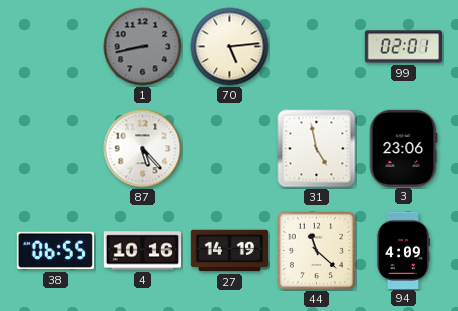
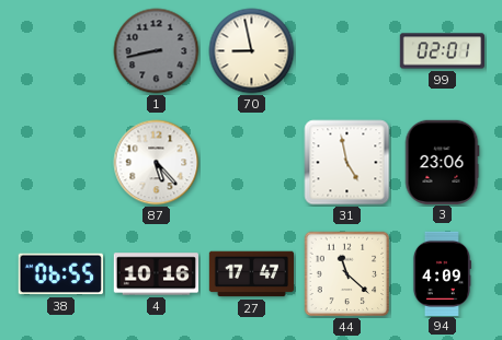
70: 5:14 -> 8:58 (252, 51)
27: 14:19 -> 17:47 (252, 274)
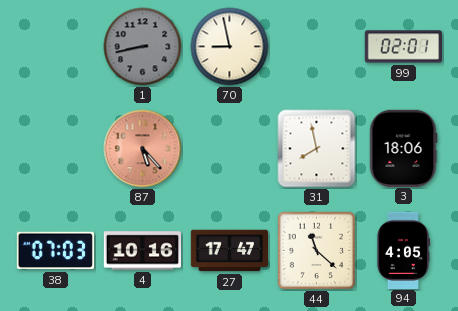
87 dial: white -> salmon (143, 149)
31: 4:58 -> 7:58 (317, 149)
3: 23:06 -> 18:06 (403, 148)
38: 06:55 -> 07:03 (55, 251)
94: 4:09 -> 4:05 (402, 250)
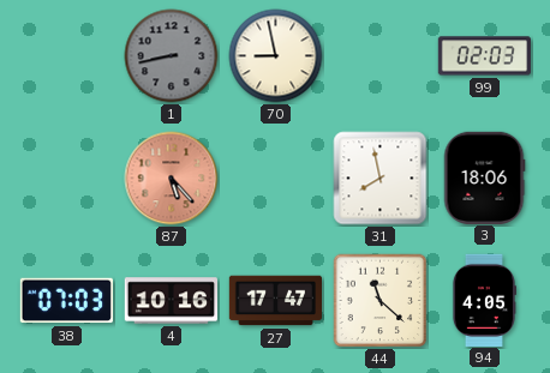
99: 02:01 -> 02:03 (484, 56)
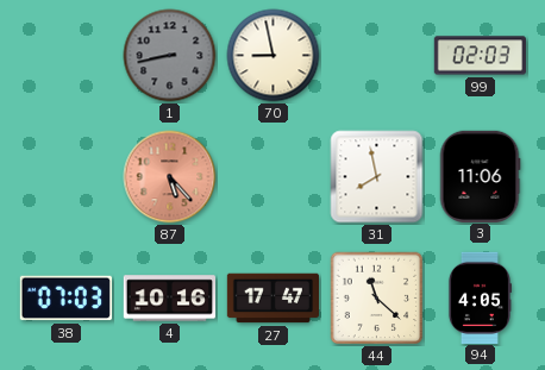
3: 18:06 -> 11:06 (480, 176)
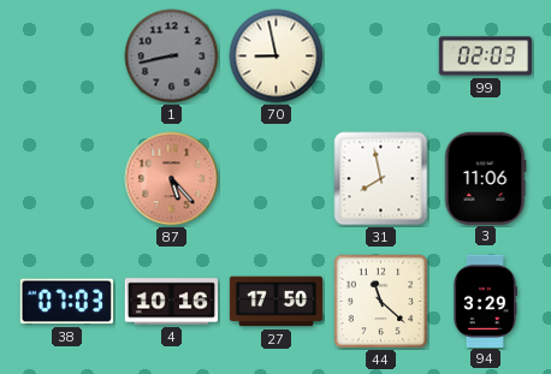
27: 17:47 -> 17:50 (277, 302)
94: 4:05 -> 3:29 (484, 301)
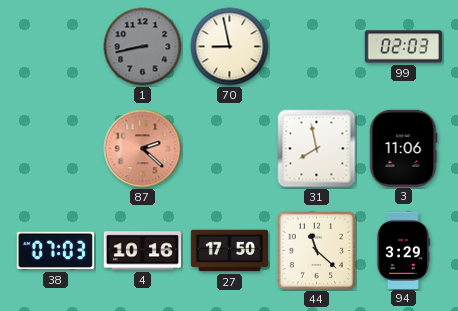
87: 5:23 -> 2:22 (143, 149)
